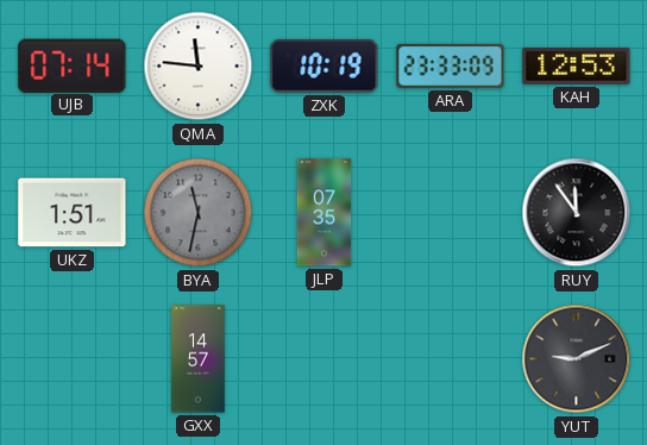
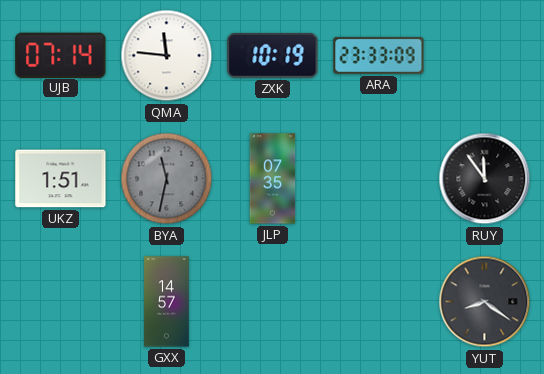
KAH: 12:53 -> none (577, 65)
YUT: 9:11 -> 8:21 (485, 302)
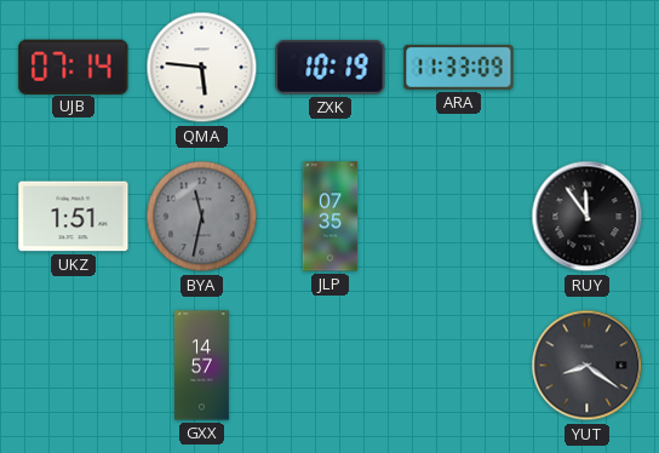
QMA: 11:46 -> 5:46 (202, 68)
ARA: 23:33 -> 11:33 (459, 67)
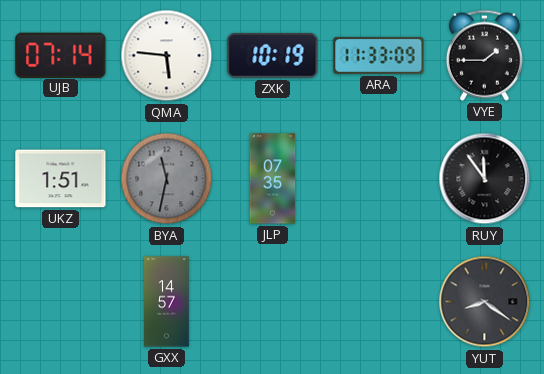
VYE: none -> 1:45 (484, 55)
